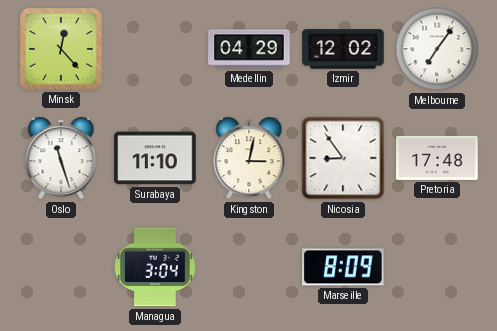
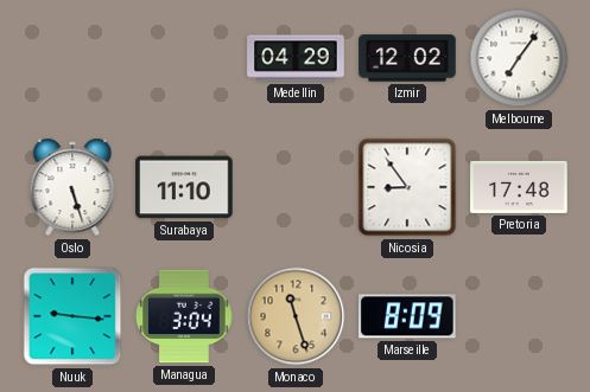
Minsk: 12:23 -> none (61, 49)
Oslo: 11:27 -> 5:27 (72, 187)
Kingston: 3:02 -> none (249, 158)
Nuuk: none -> 9:16 (72, 316)
Monaco: none -> 11:27 (296, 316)
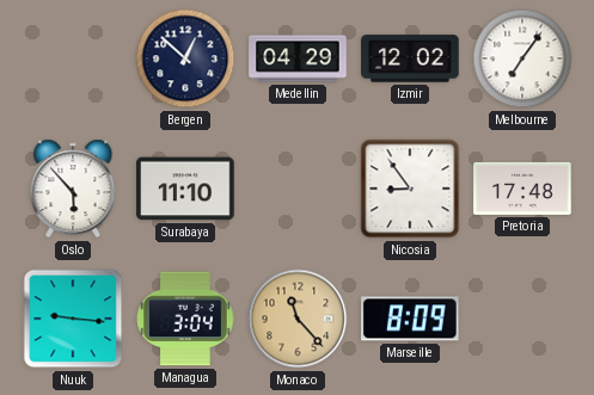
Bergen: none -> 12:52 (185, 58)
Oslo: 5:27 -> 5:53 (73, 189)
Monaco: 11:27 -> 11:23 (298, 319)
